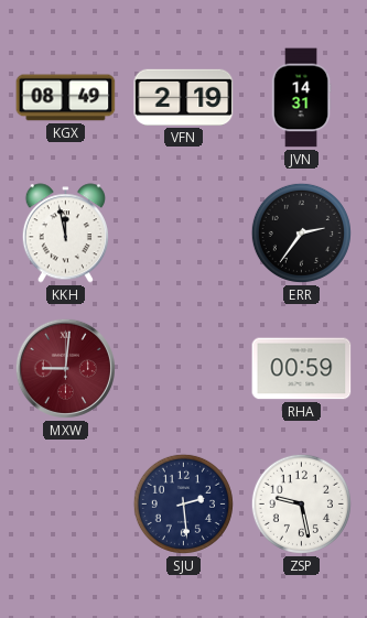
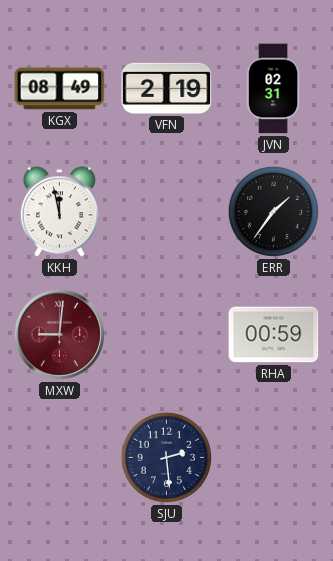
JVN: 14:31 -> 02:31 (273, 89)
ERR: 2:36 -> 1:36 (273, 211)
ZSP: 9:28 -> none (301, 503)
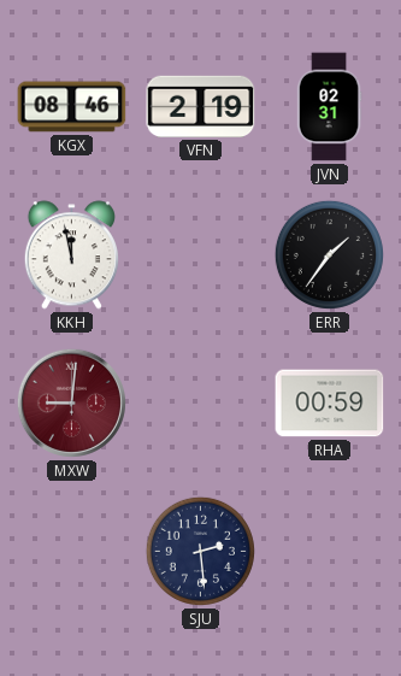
KGX: 08:49 -> 08:46 (72, 107)
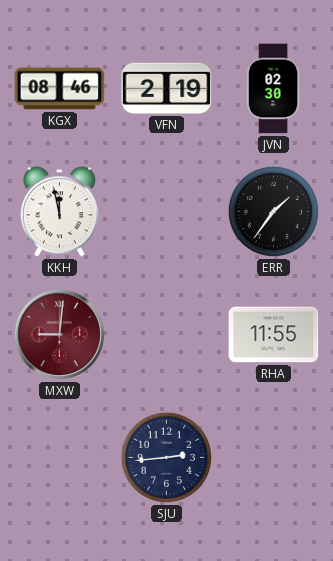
JVN: 02:31 -> 02:30 (273, 89)
RHA: 00:59 -> 11:55 (274, 335)
SJU: 2:29 -> 2:44 (166, 457)
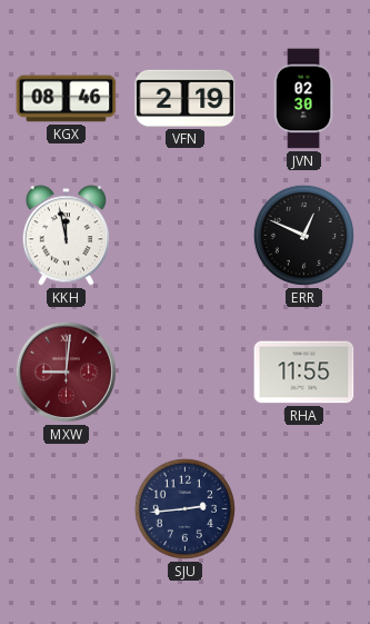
ERR: 1:36 -> 12:49 (303, 235)
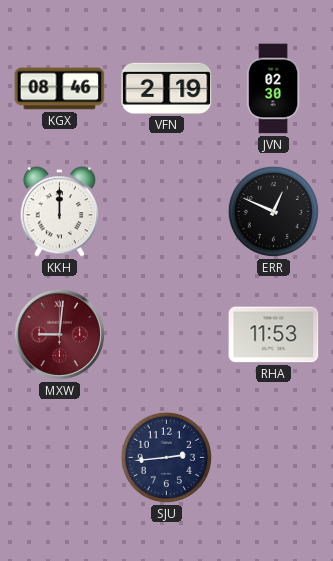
KKH: 11:58 -> 12:00 (59, 212)
RHA: 11:55 -> 11:53 (274, 335)
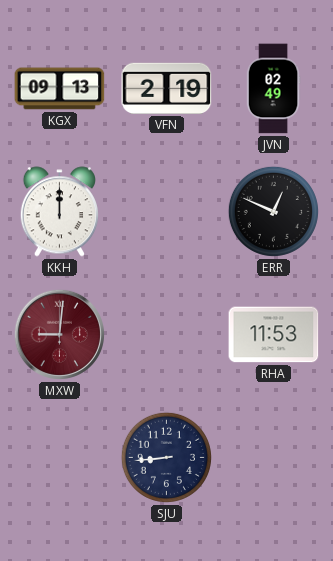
KGX: 08:46 -> 09:13 (60, 89)
JVN: 02:30 -> 02:49 (273, 89)
SJU: 2:44 -> 8:44 (166, 457)
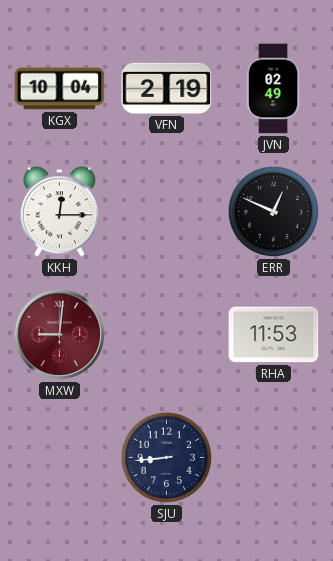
KGX: 09:13 -> 10:04 (60, 89)
KKH: 12:00 -> 12:15 (59, 212)
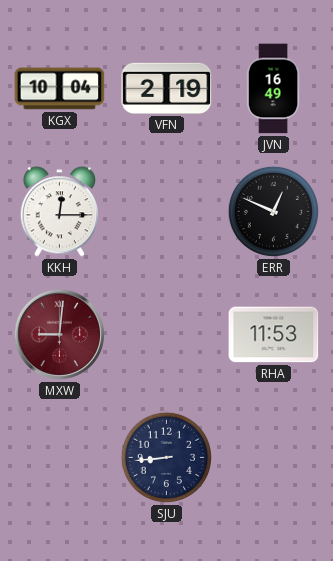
JVN: 02:49 -> 16:49 (273, 89)
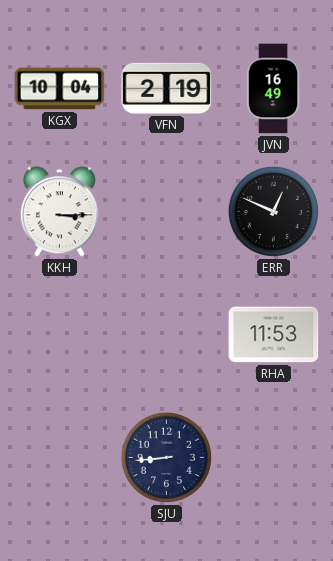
KKH: 12:15 -> 3:15 (59, 212)
MXW: 9:01 -> none (59, 334)
